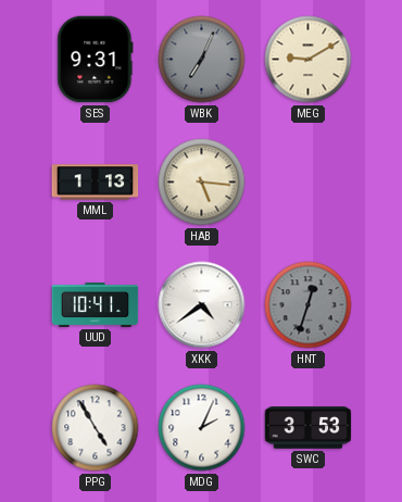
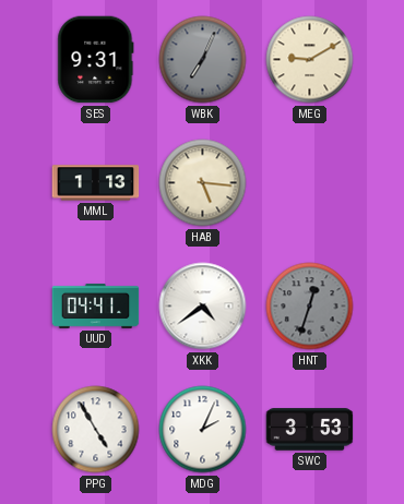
UUD: 10:41 -> 04:41 (96, 305)
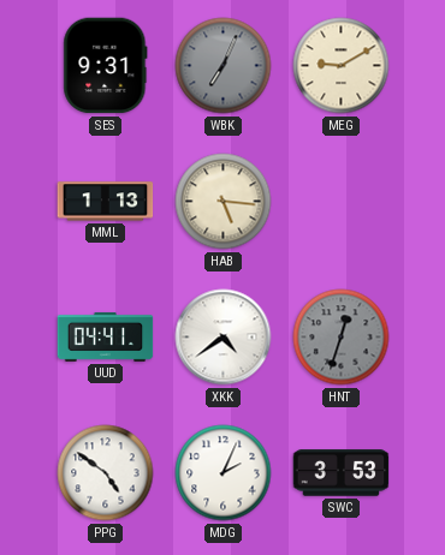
PPG: 4:55 -> 4:51 (106, 473)
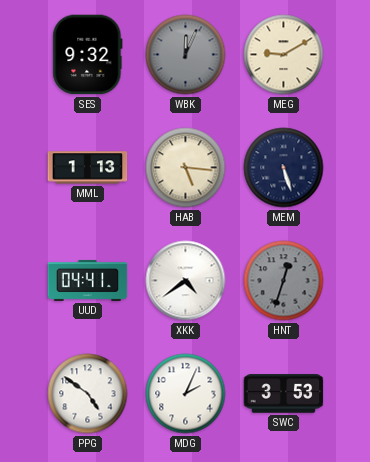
SES: 9:31 -> 9:32 (88, 55)
WBK: 7:04 -> 12:04 (186, 55)
MEM: none -> 5:27 (284, 168)
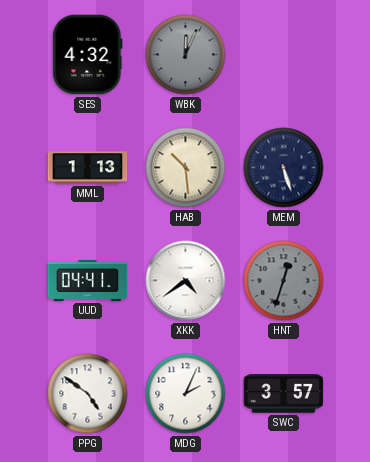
SES: 9:32 -> 4:32 (88, 55)
MEG: 9:10 -> none (284, 55)
HAB: 5:16 -> 10:29 (186, 168)
SWC: 3:53 -> 3:57 (284, 394)
